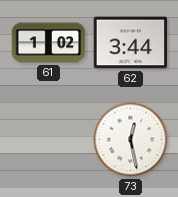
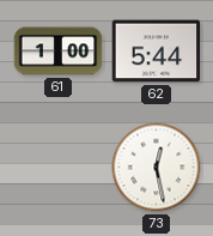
61: 1:02 -> 1:00 (59, 52)
62: 3:44 -> 5:44 (157, 52)
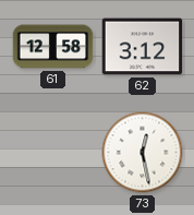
61: 1:00 -> 12:58 (53, 47)
62: 5:44 -> 3:12 (143, 47)
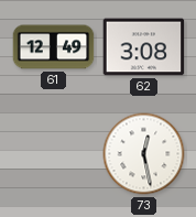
61: 12:58 -> 12:49 (54, 47)
62: 3:12 -> 3:08 (144, 47)
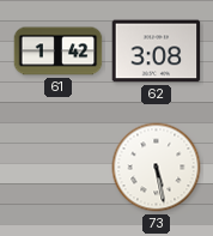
61: 12:49 -> 1:42 (59, 52)
73: 12:28 -> 5:28 (157, 168)
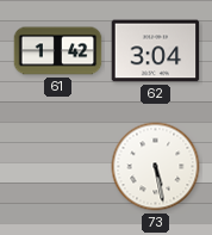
62: 3:08 -> 3:04 (156, 51)
